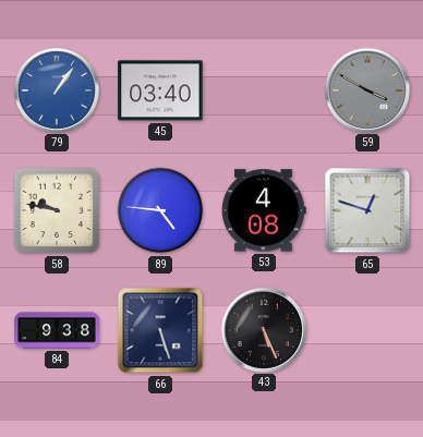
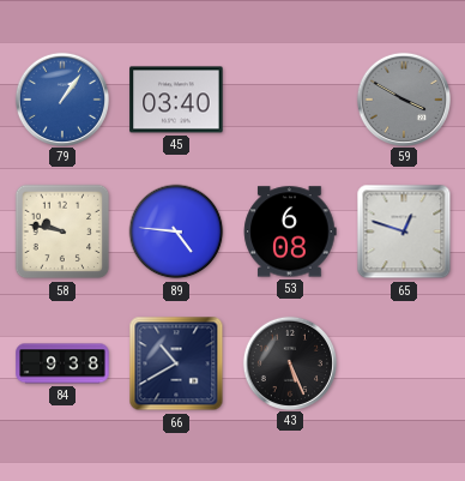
53: 4:08 -> 6:08 (290, 232)
66: 5:27 -> 10:40 (176, 363)
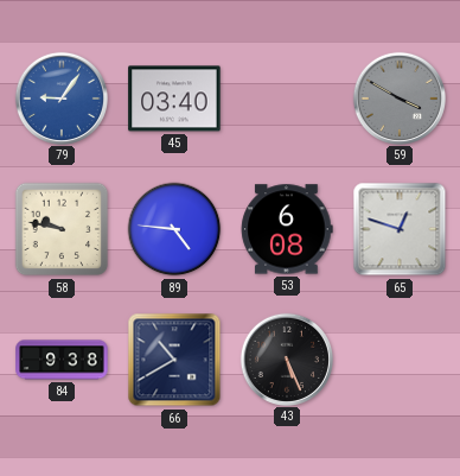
79: 1:06 -> 9:06 (60, 97)
